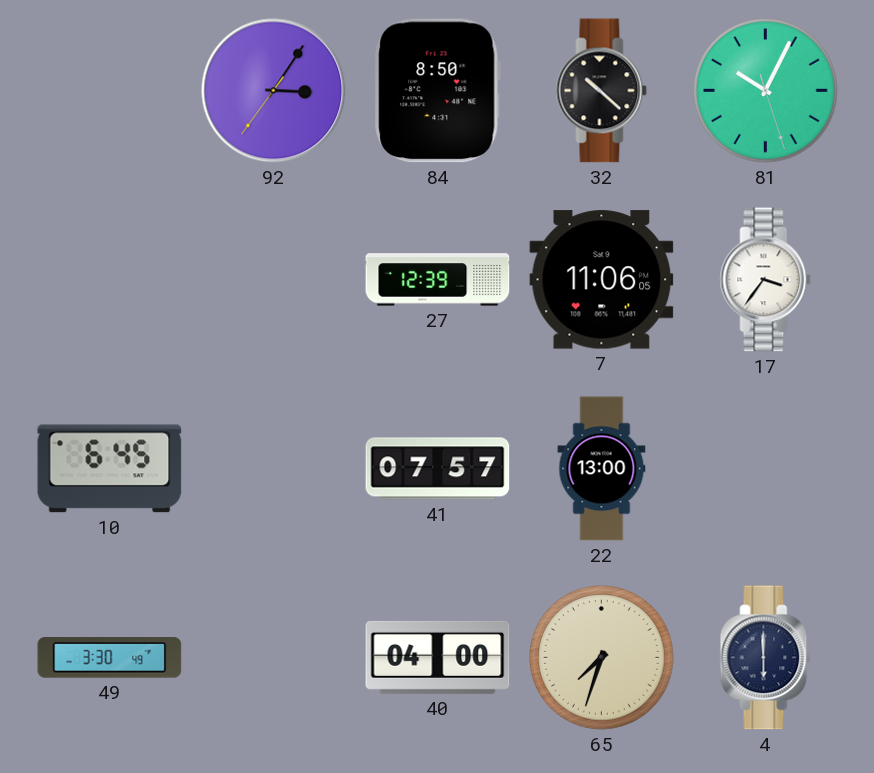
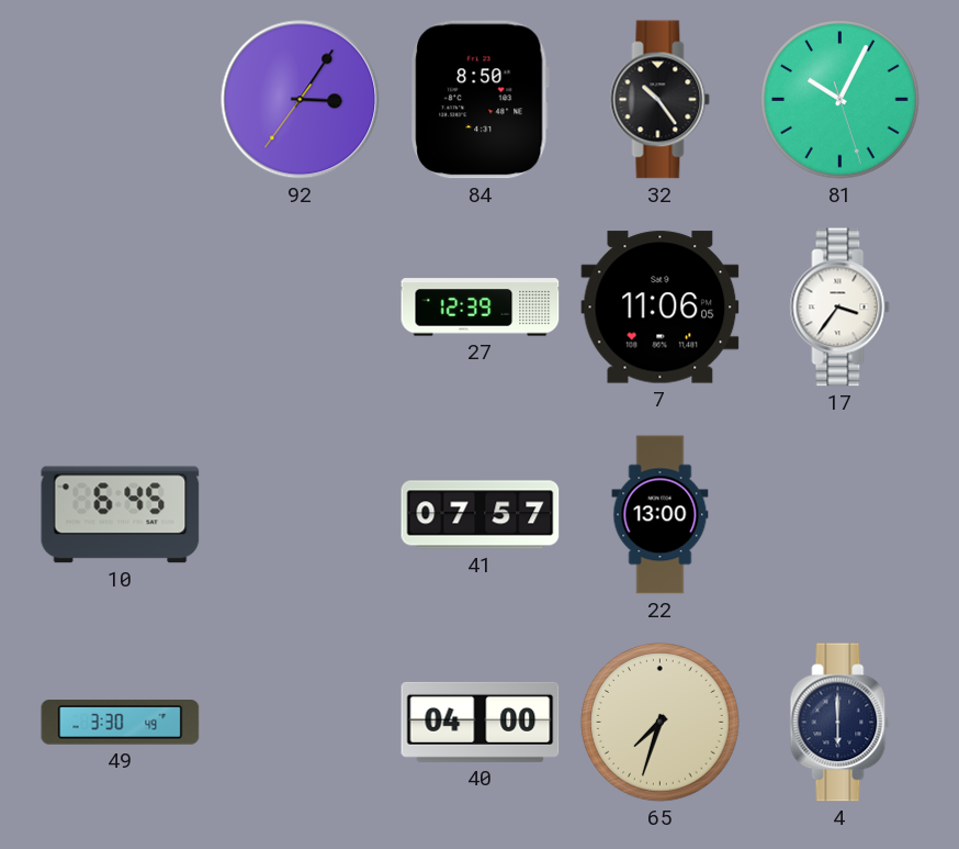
32: 10:22 -> 10:24 (661, 100)
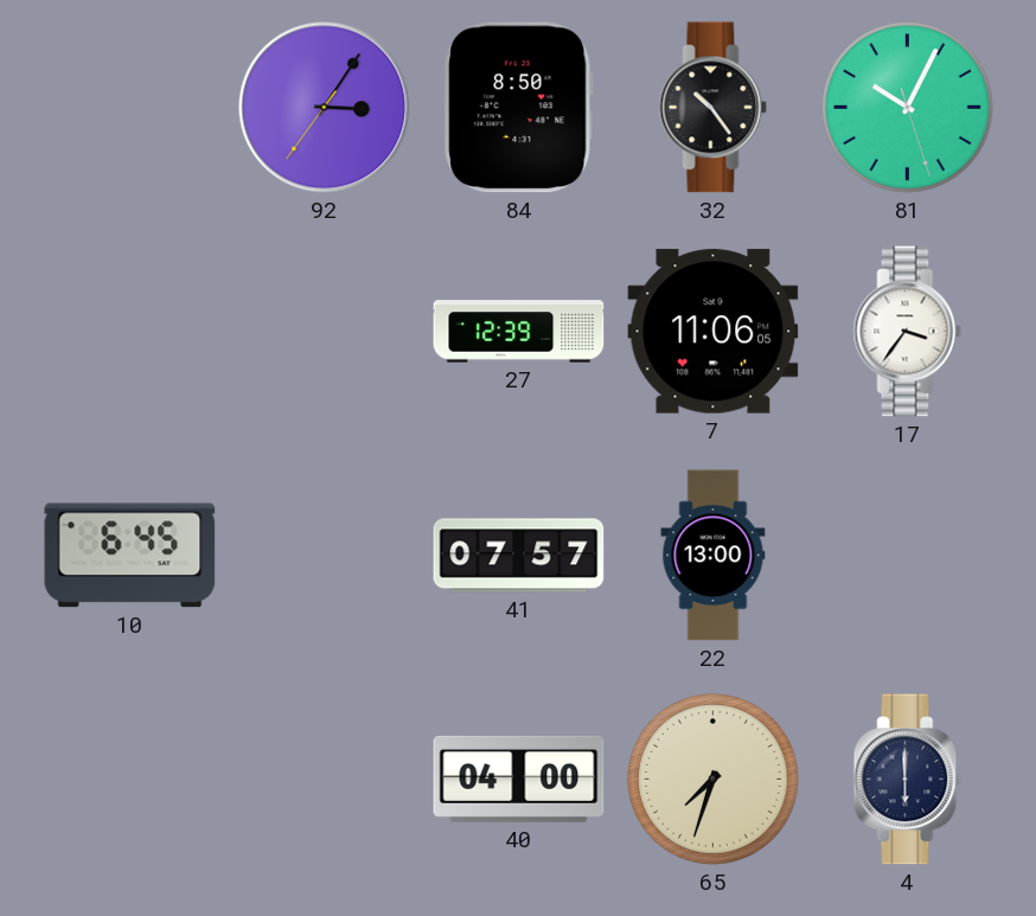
49: 3:30 -> none (121, 723)
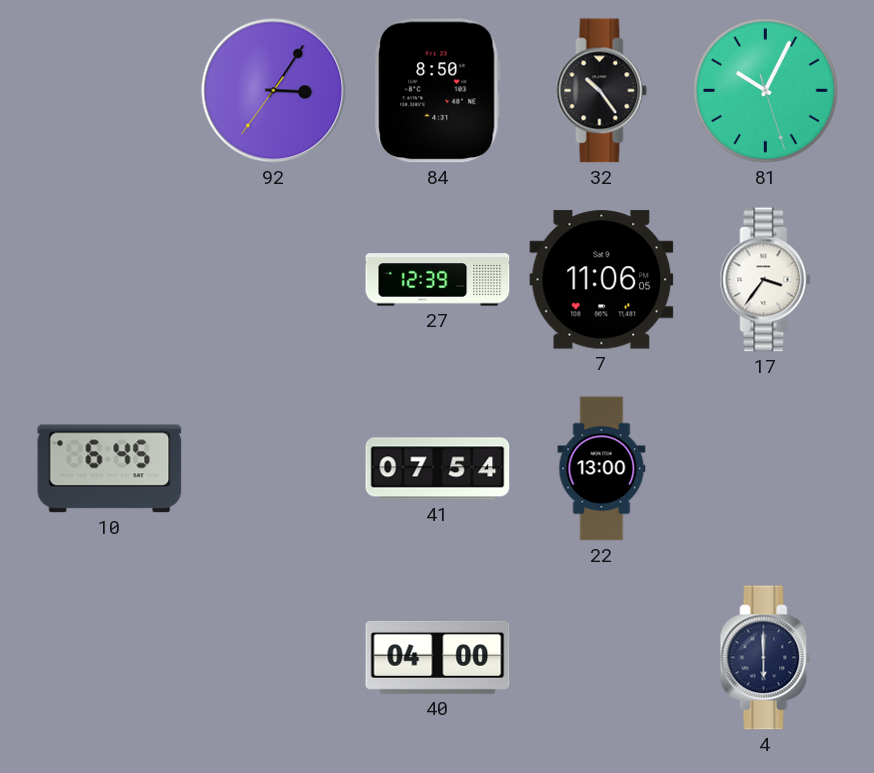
41: 07:57 -> 07:54 (438, 469)
65: 7:33 -> none (714, 780)
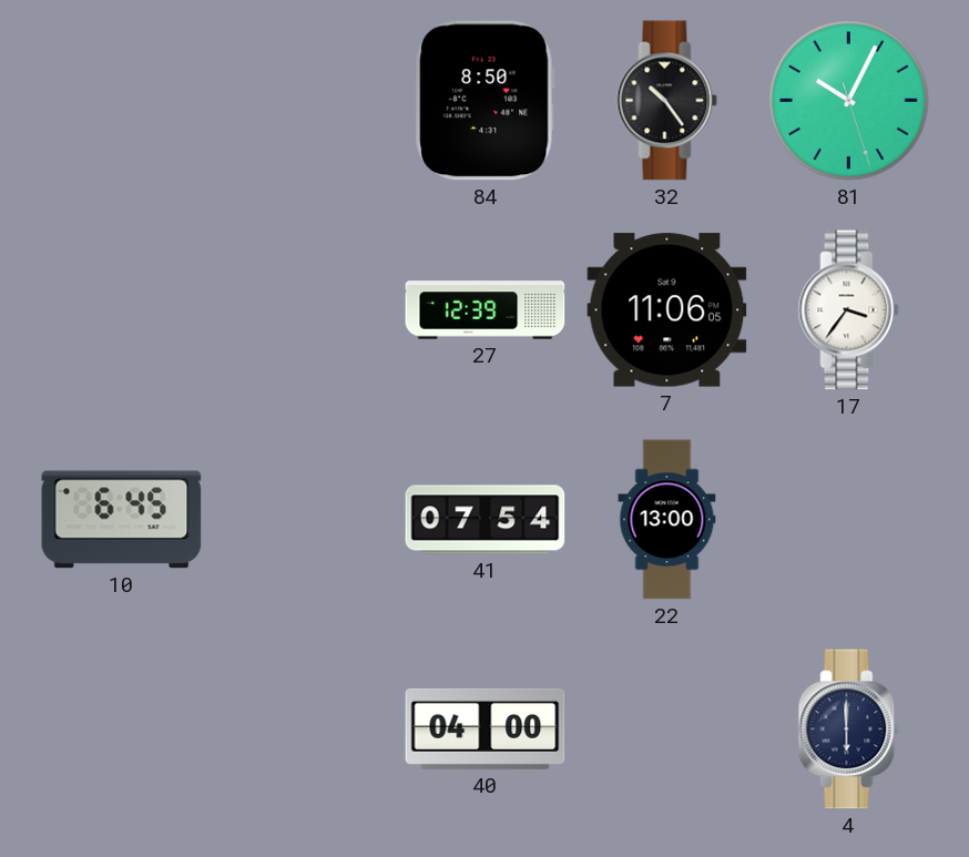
92: 3:05 -> none (274, 91)
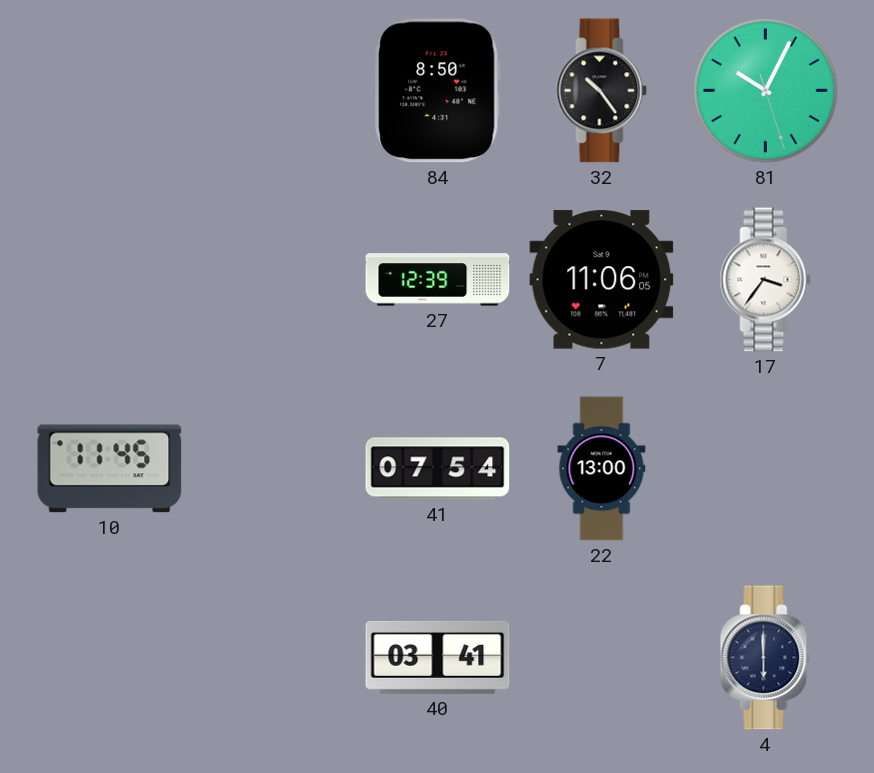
10: 6:45 -> 11:45 (110, 469)
40: 04:00 -> 03:41 (438, 657)
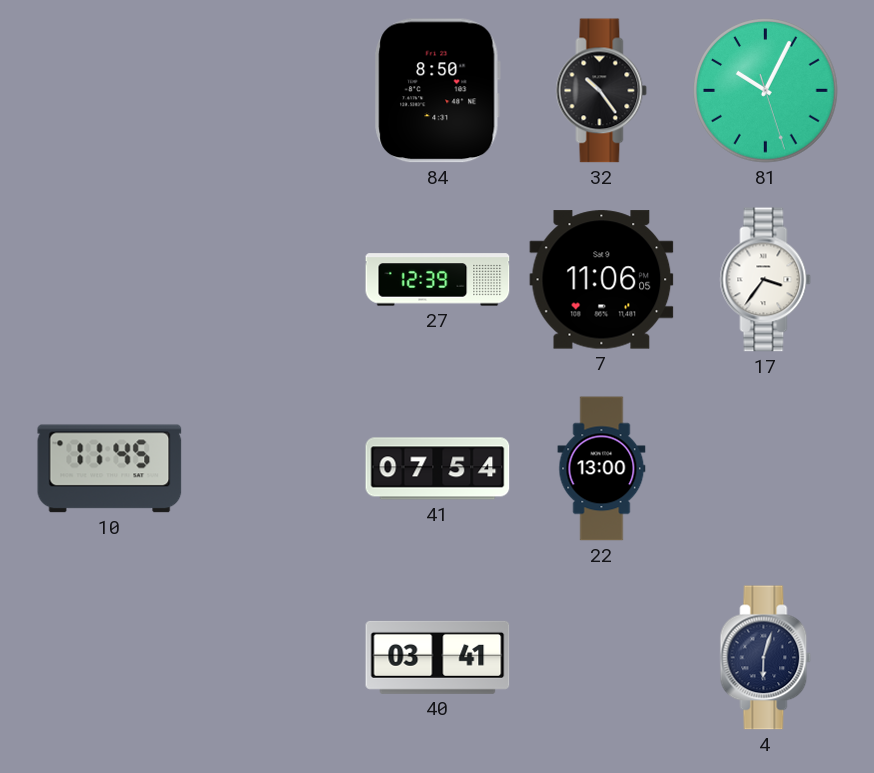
4: 6:00 -> 6:03 (766, 658)
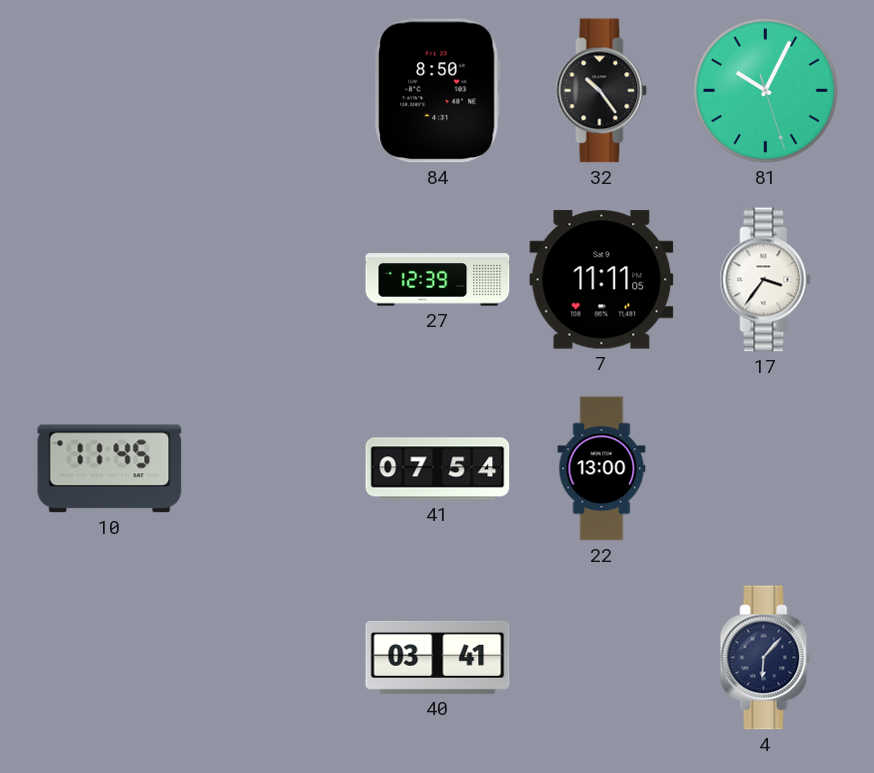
7: 11:06 -> 11:11 (602, 280)
4: 6:03 -> 6:07 (766, 658)
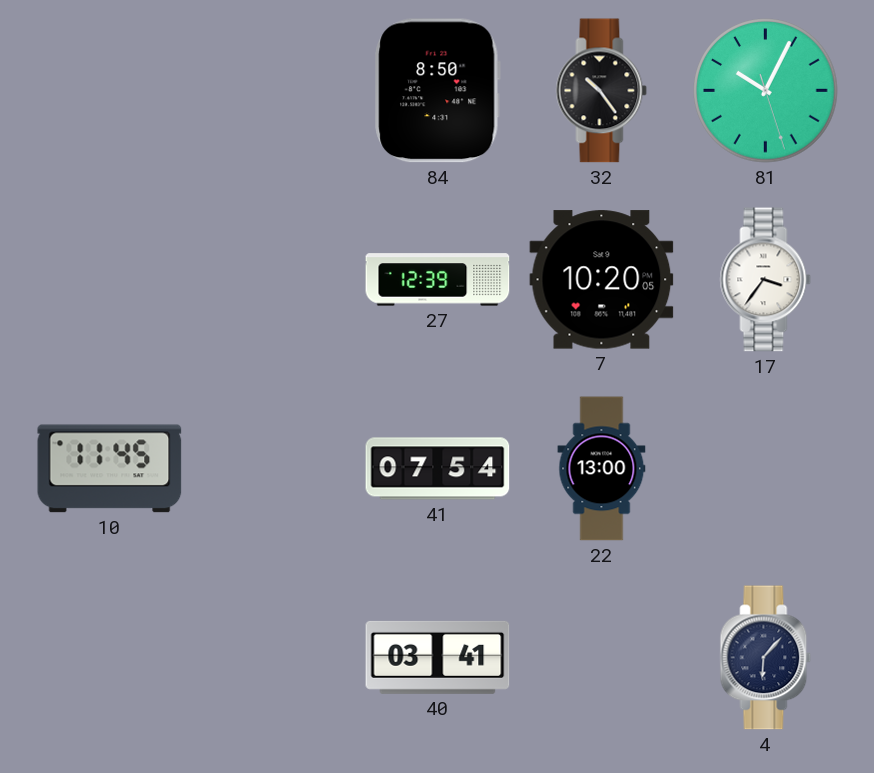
7: 11:11 -> 10:20 (602, 280)
